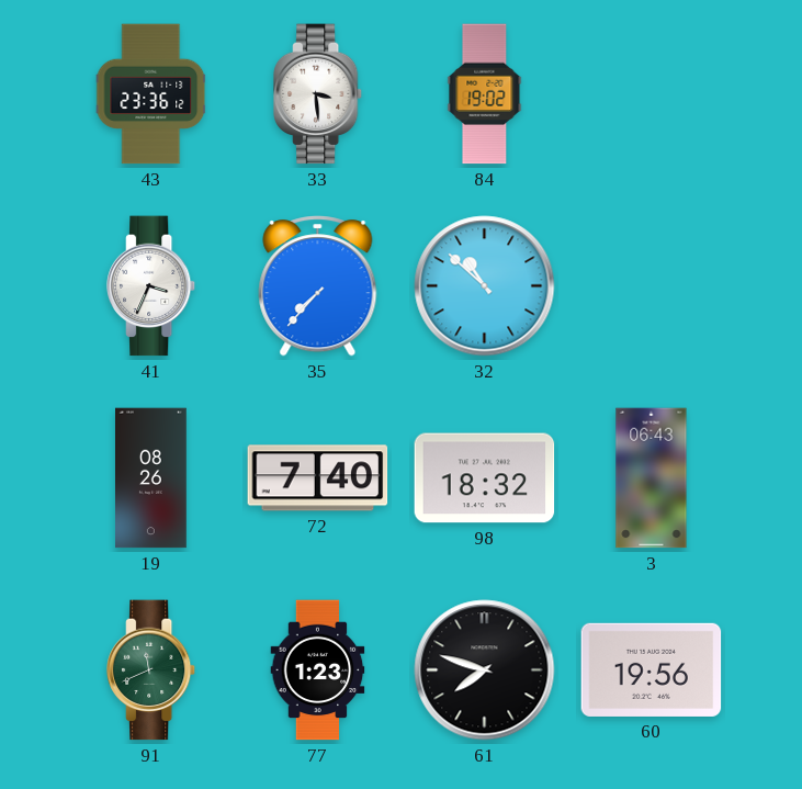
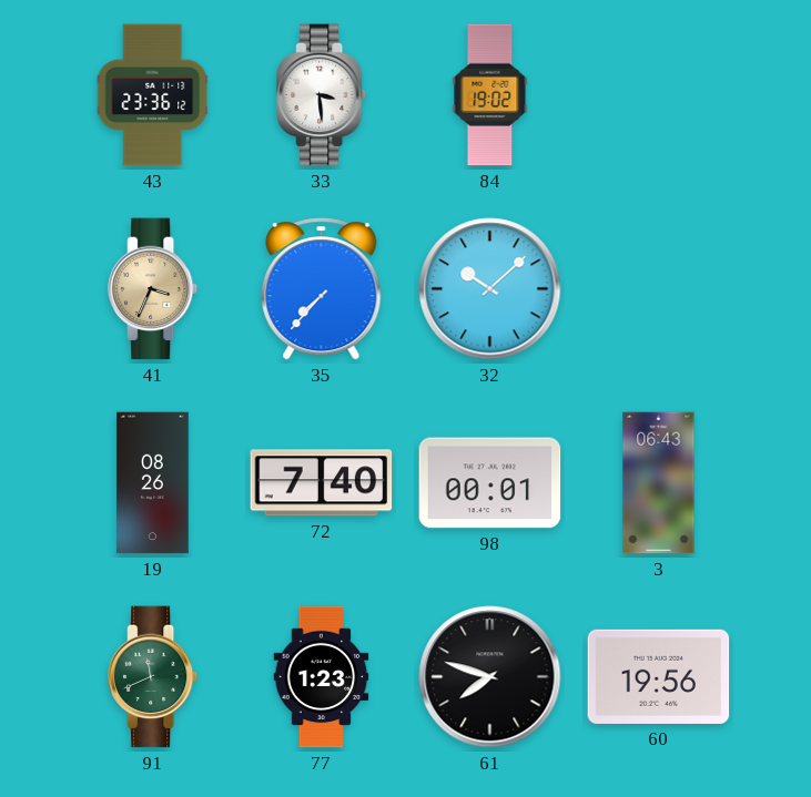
41 dial: white -> champagne (154, 289)
32: 10:52 -> 10:08 (490, 289)
98: 18:32 -> 00:01 (490, 483)
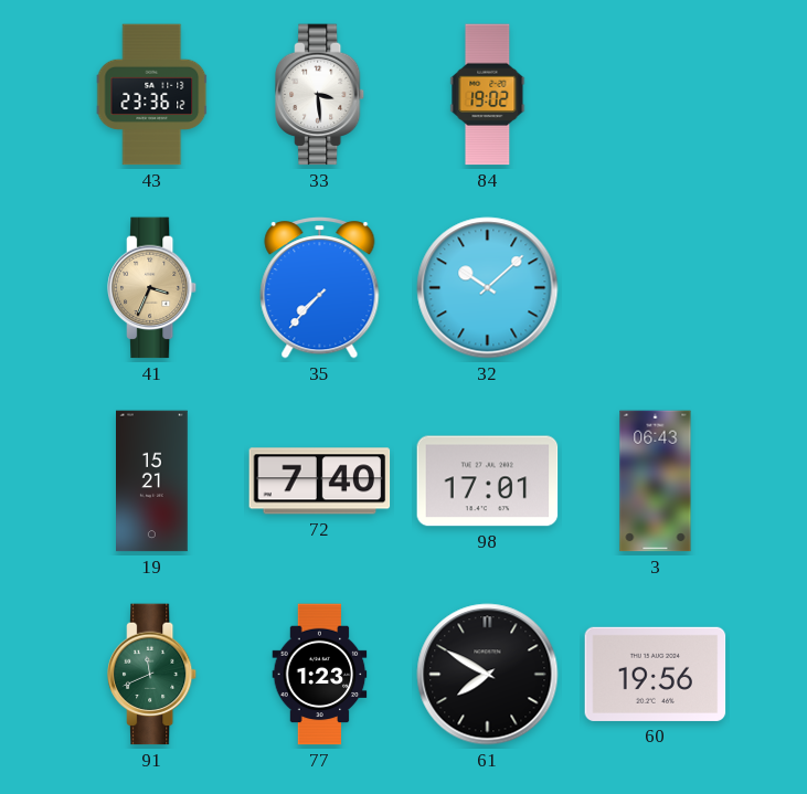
19: 08:26 -> 15:21 (152, 481)
98: 00:01 -> 17:01 (488, 481)
61: 7:48 -> 7:50 (488, 675)
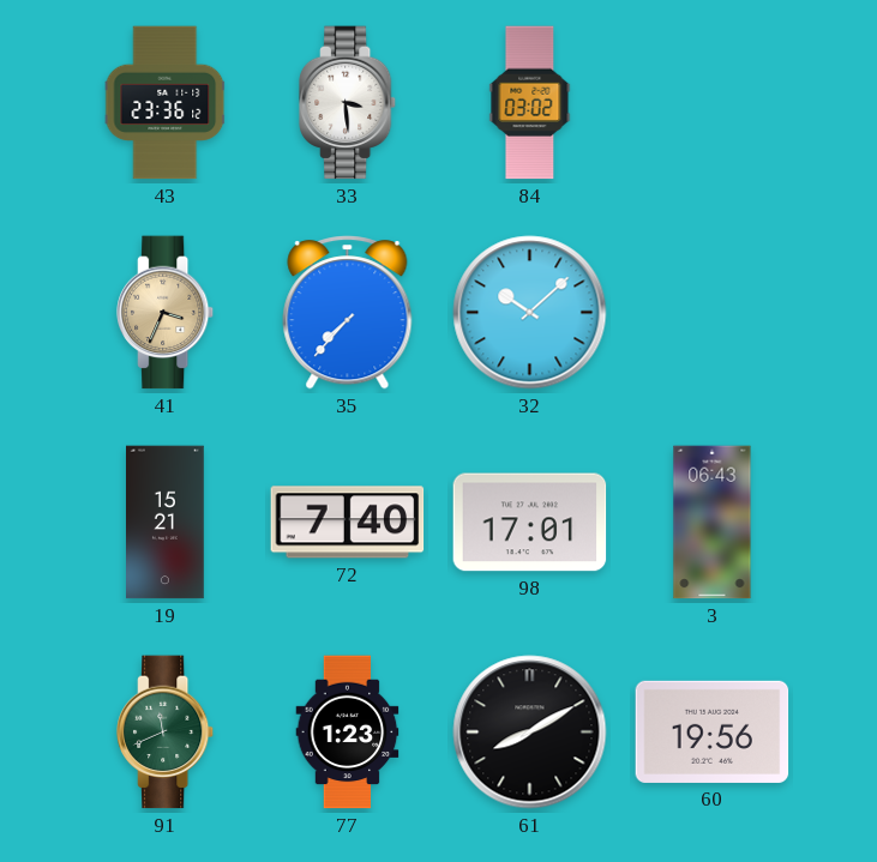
84: 19:02 -> 03:02 (530, 103)
61: 7:50 -> 8:10 (530, 733)
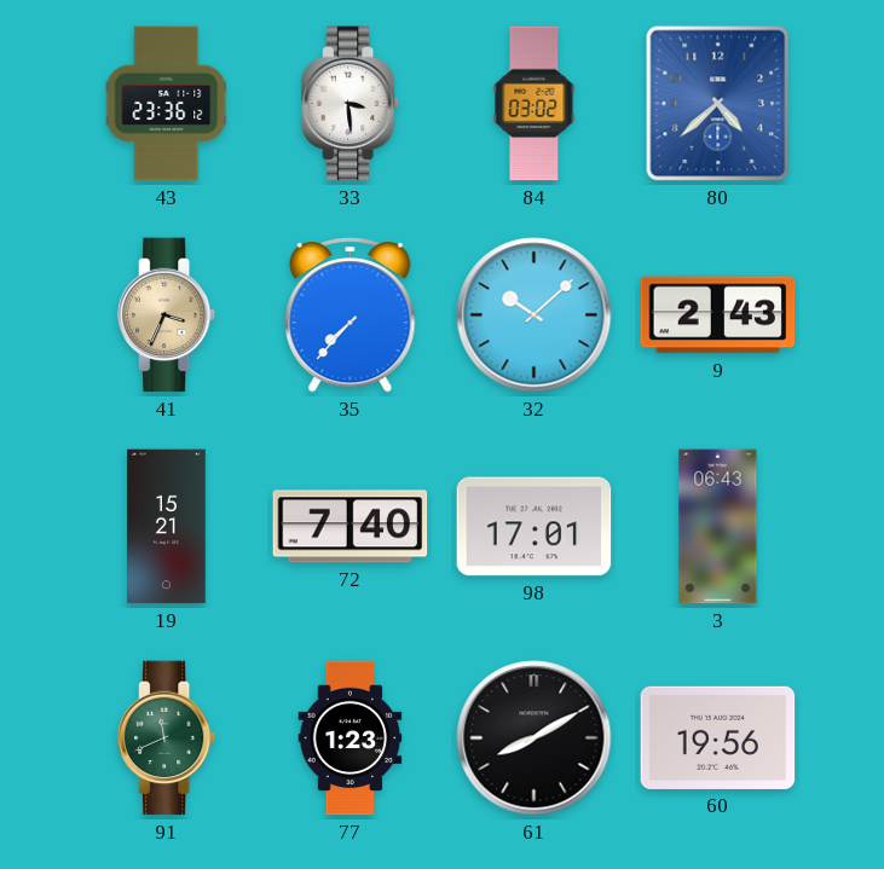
80: none -> 4:38 (718, 104)
9: none -> 2:43 (718, 315)
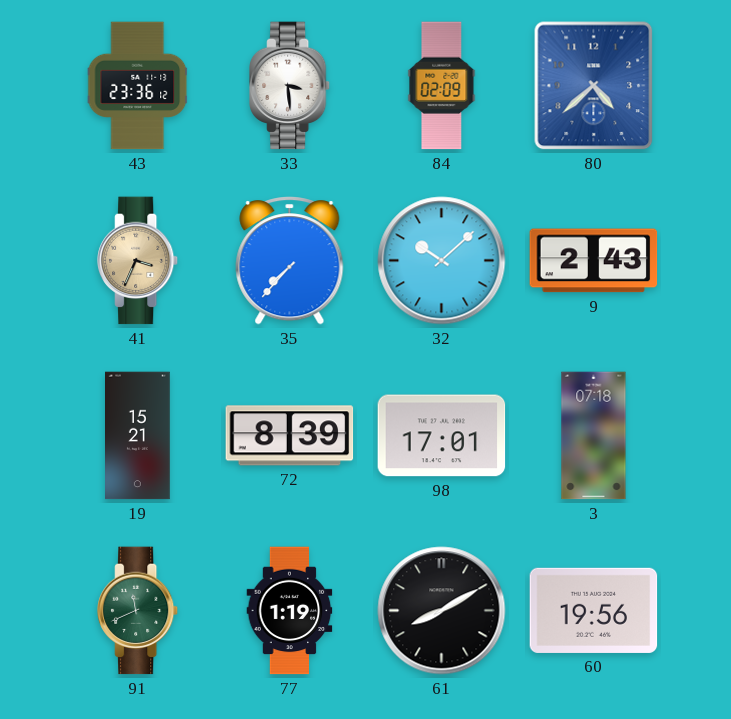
84: 03:02 -> 02:09 (442, 86)
72: 7:40 -> 8:39 (290, 436)
3: 06:43 -> 07:18 (594, 436)
77: 1:23 -> 1:19 (290, 611)
